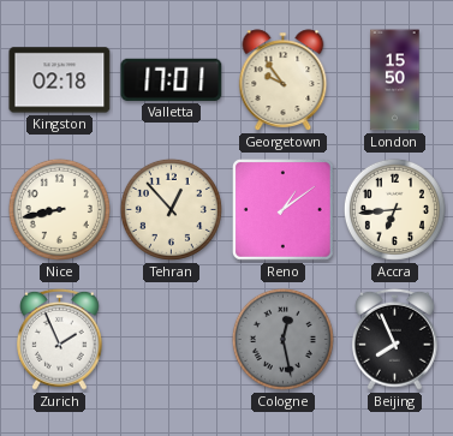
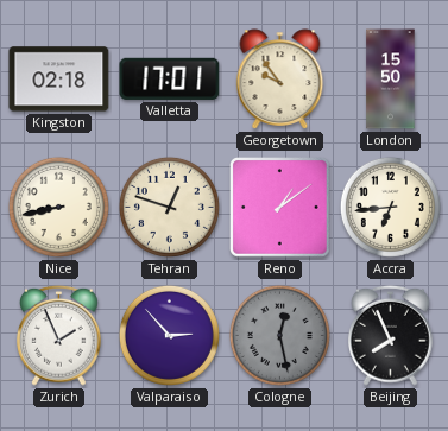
Tehran: 12:53 -> 12:48 (169, 207)
Valparaiso: none -> 2:53 (169, 335)
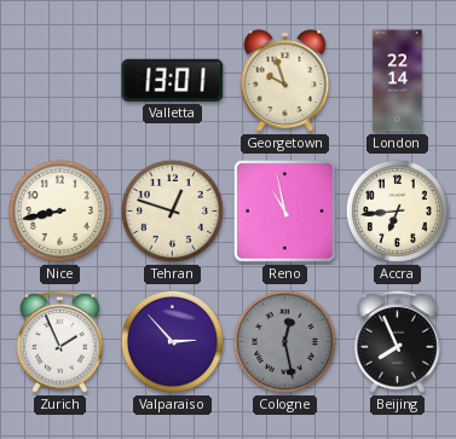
Kingston: 02:18 -> none (59, 80)
Valletta: 17:01 -> 13:01 (173, 80)
Georgetown: 9:54 -> 9:57 (285, 81)
London: 15:50 -> 22:14 (398, 81)
Reno: 1:09 -> 10:58 (285, 212)
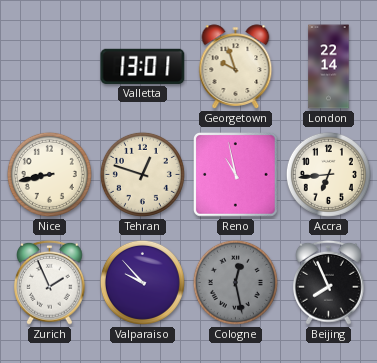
Valparaiso: 2:53 -> 9:53 (142, 282)
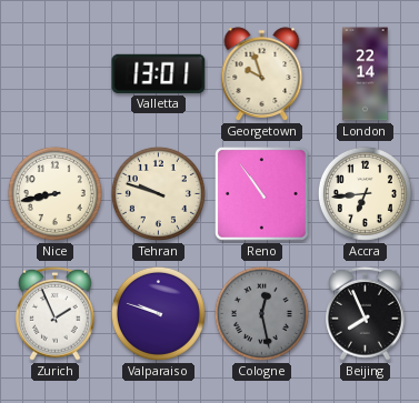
Tehran: 12:48 -> 9:48 (158, 193)
Reno: 10:58 -> 10:54 (262, 194)
Valparaiso: 9:53 -> 9:48 (158, 313)
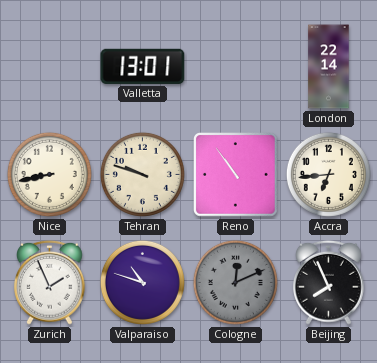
Georgetown: 9:57 -> none (262, 74)
Valparaiso: 9:48 -> 10:48 (142, 282)
Cologne: 12:28 -> 12:11 (235, 282)
